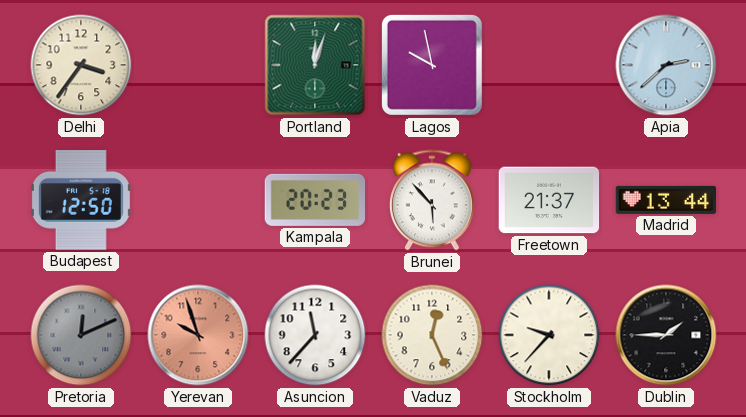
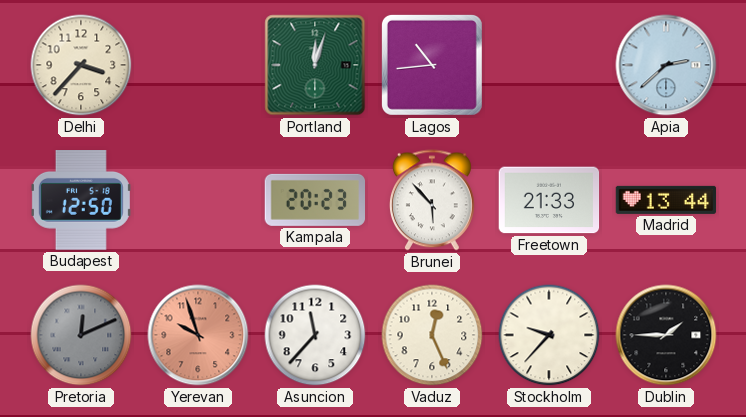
Delhi: 3:36 -> 3:37 (81, 65)
Lagos: 9:58 -> 10:44 (432, 65)
Freetown: 21:37 -> 21:33 (549, 200)
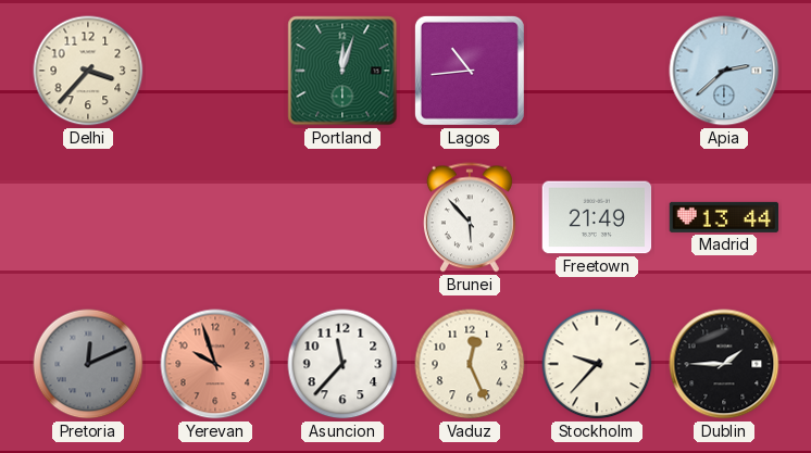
Budapest: 12:50 -> none (81, 201)
Kampala: 20:23 -> none (315, 200)
Freetown: 21:33 -> 21:49 (597, 217)
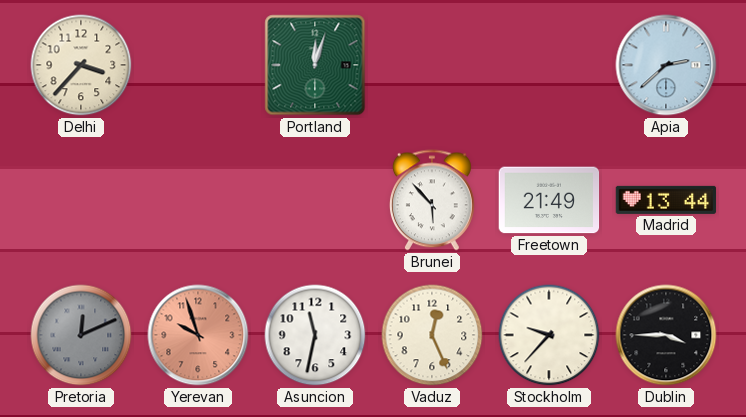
Lagos: 10:44 -> none (470, 71)
Asuncion: 11:37 -> 11:32 (315, 335)
Dublin: 1:45 -> 3:45 (666, 335)
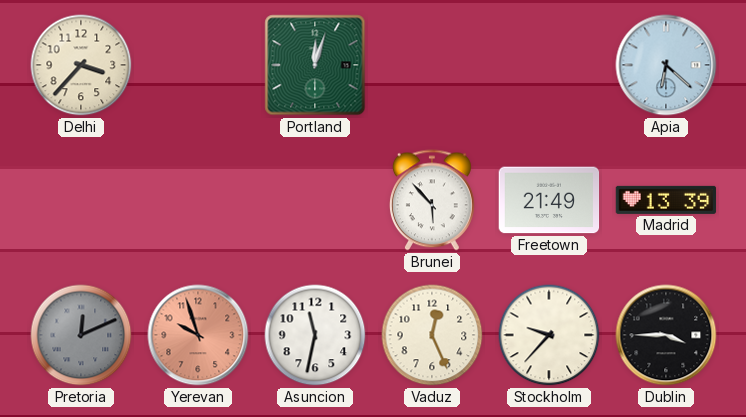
Apia: 2:38 -> 6:22 (666, 65)
Madrid: 13:44 -> 13:39 (666, 200)
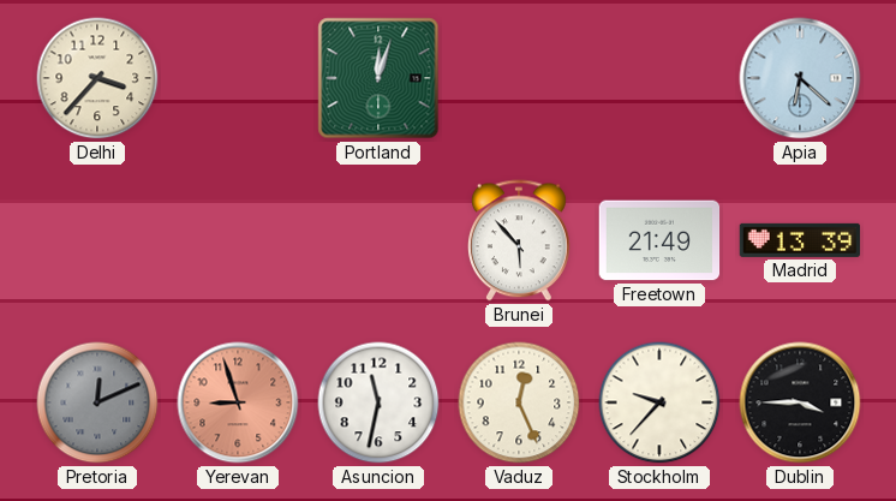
Yerevan: 9:57 -> 8:57 (238, 402)
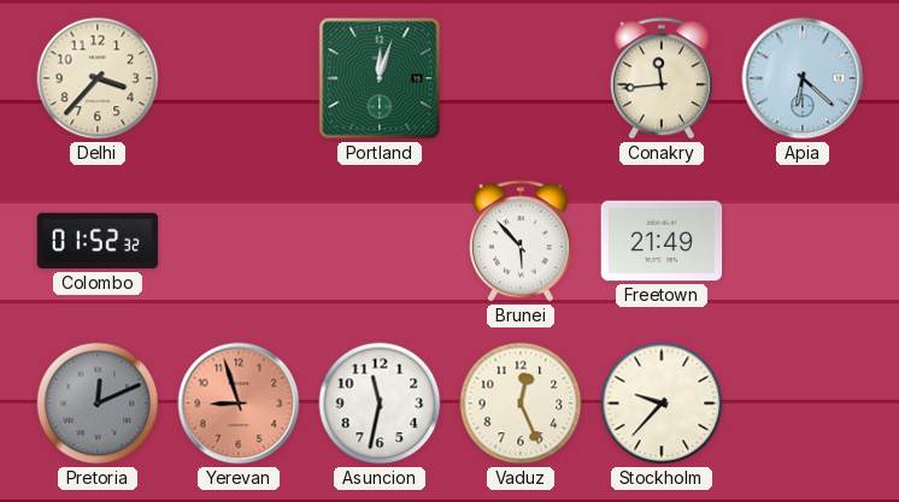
Conakry: none -> 11:44 (662, 78)
Colombo: none -> 01:52 (98, 241)
Madrid: 13:39 -> none (800, 240)
Dublin: 3:45 -> none (800, 402)
